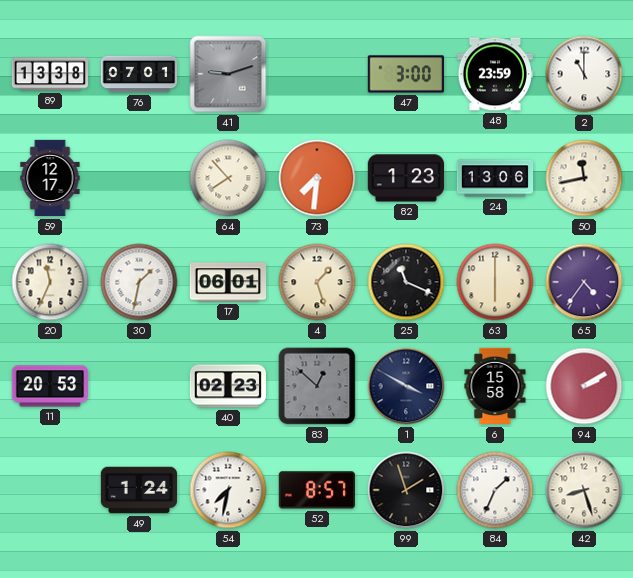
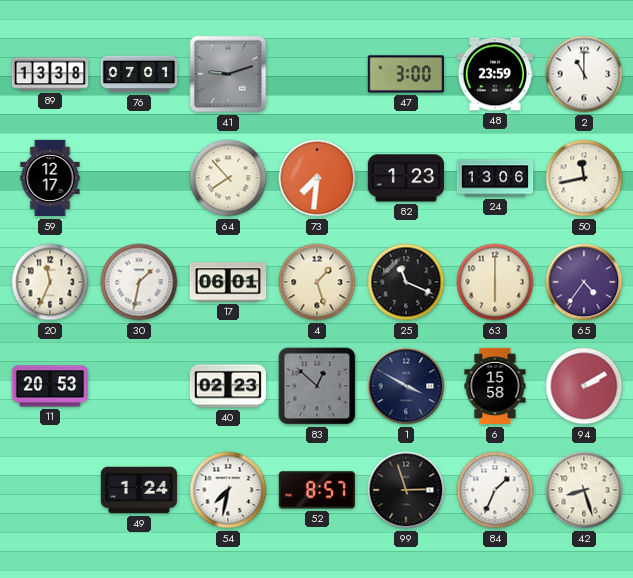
99: 1:57 -> 2:57 (406, 490)
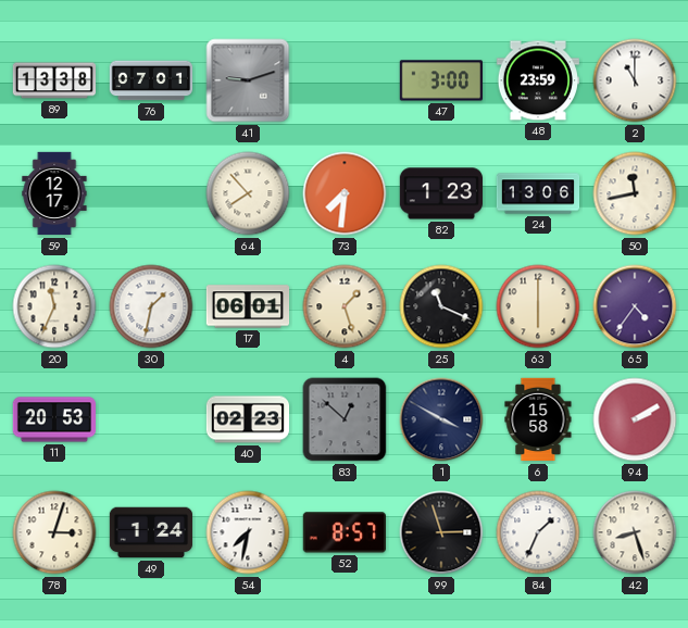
78: none -> 3:03 (54, 532)
